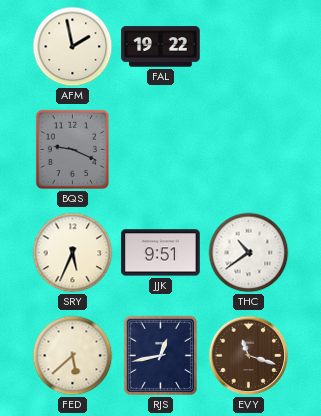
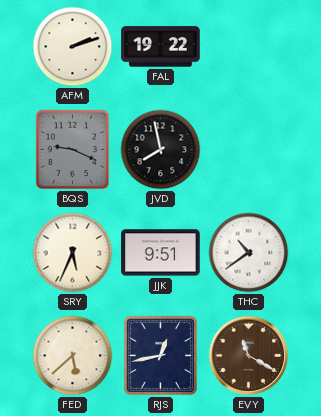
AFM: 1:58 -> 2:12 (73, 47)
JVD: none -> 7:58 (161, 150)
EVY: 11:18 -> 11:20 (249, 356)
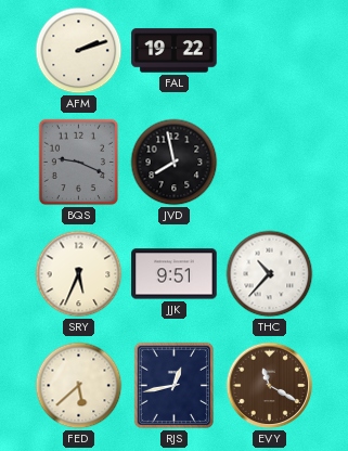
THC: 10:39 -> 10:37 (270, 274)
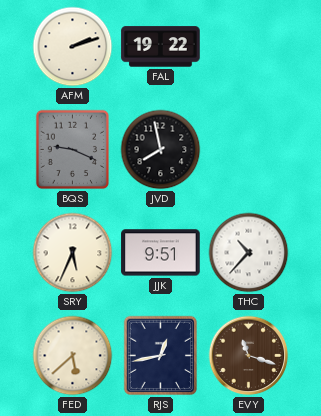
EVY: 11:20 -> 11:18 (249, 356)
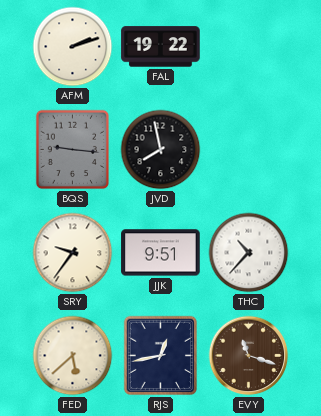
BQS: 9:19 -> 9:16 (72, 150)
SRY: 5:34 -> 9:36 (73, 253)
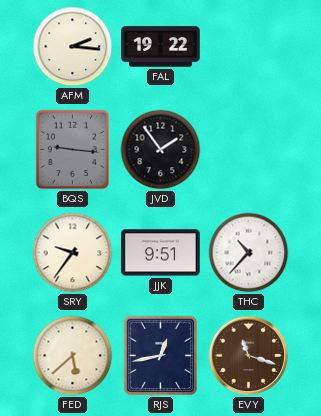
AFM: 2:12 -> 2:16 (73, 47)
JVD: 7:58 -> 1:54 (161, 150)
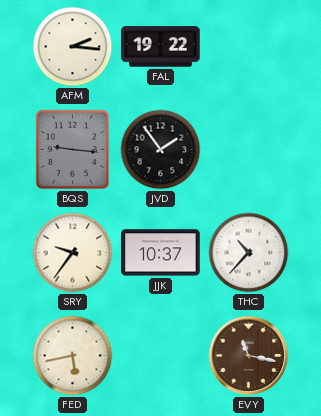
JJK: 9:51 -> 10:37 (161, 253)
FED: 5:38 -> 5:43 (73, 356)
RJS: 12:43 -> none (160, 356)
EVY: 11:18 -> 11:17 (249, 356)
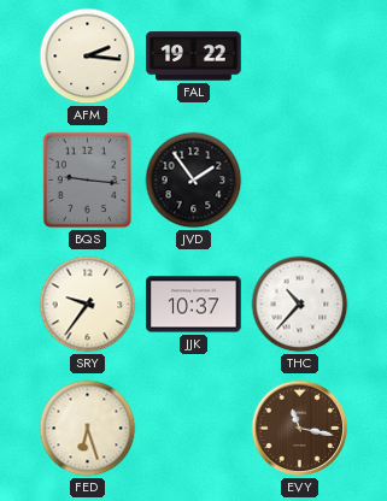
FED: 5:43 -> 6:27 (88, 429)
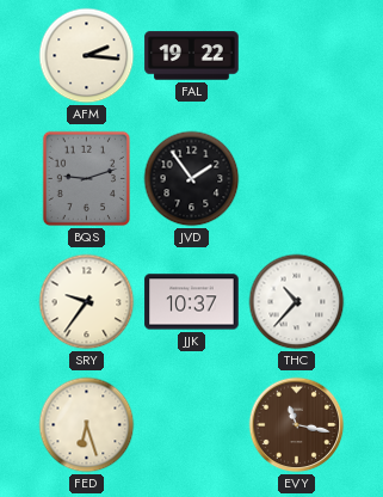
BQS: 9:16 -> 9:12 (86, 179)
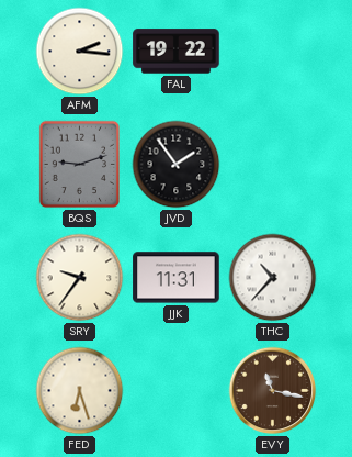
JJK: 10:37 -> 11:31 (177, 278)
